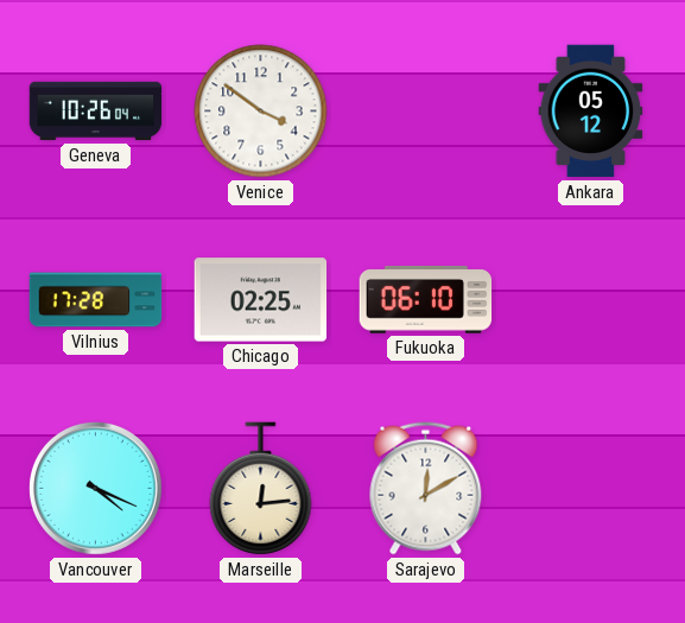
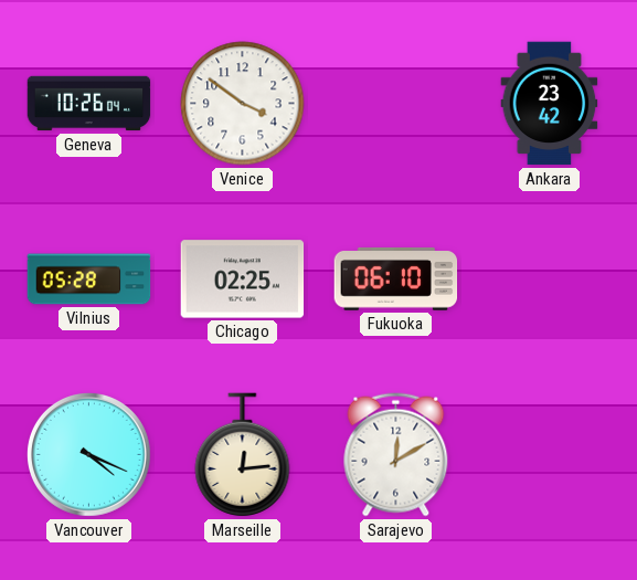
Ankara: 05:12 -> 23:42 (550, 104)
Vilnius: 17:28 -> 05:28 (89, 280)
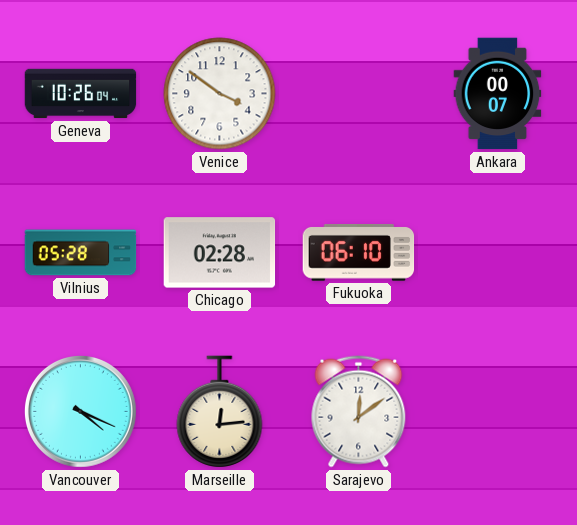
Ankara: 23:42 -> 00:07 (498, 94)
Chicago: 02:25 -> 02:28 (220, 253)
Sarajevo: 12:10 -> 12:09 (359, 412)
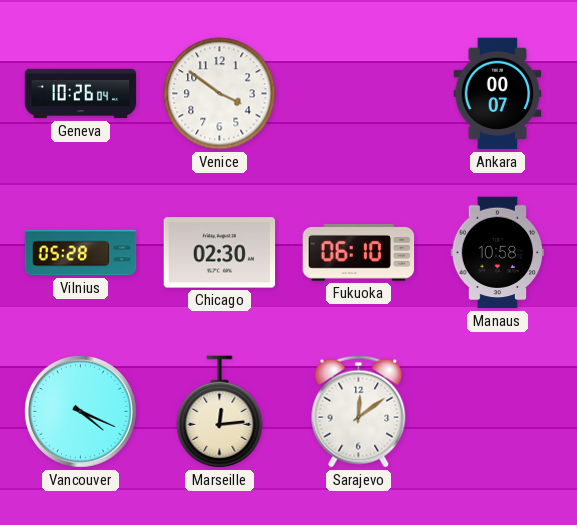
Chicago: 02:28 -> 02:30 (220, 253)
Manaus: none -> 10:58 (498, 253)
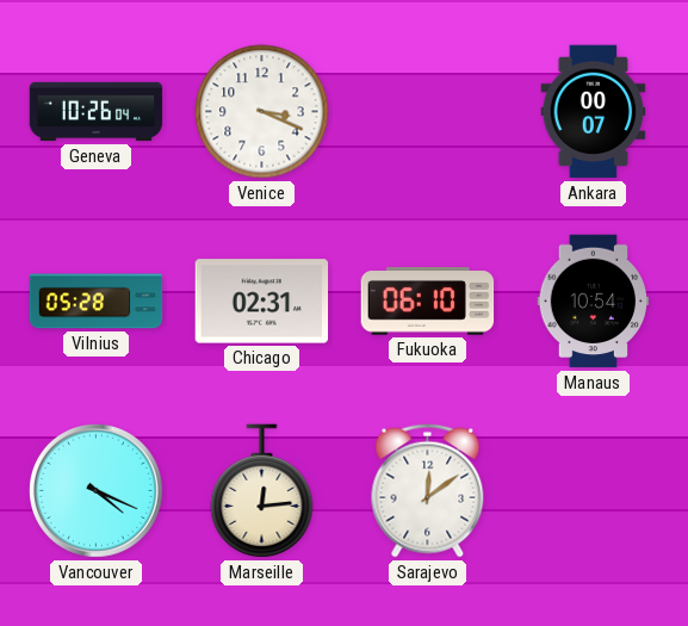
Venice: 3:51 -> 3:19 (262, 112)
Chicago: 02:30 -> 02:31 (262, 302)
Manaus: 10:58 -> 10:54 (594, 302)
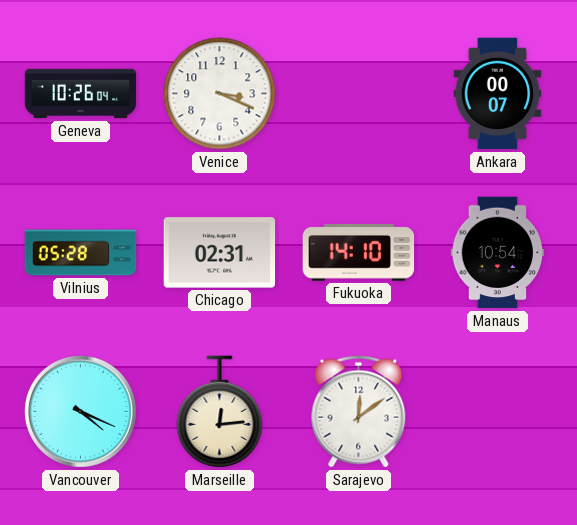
Fukuoka: 06:10 -> 14:10 (359, 252)
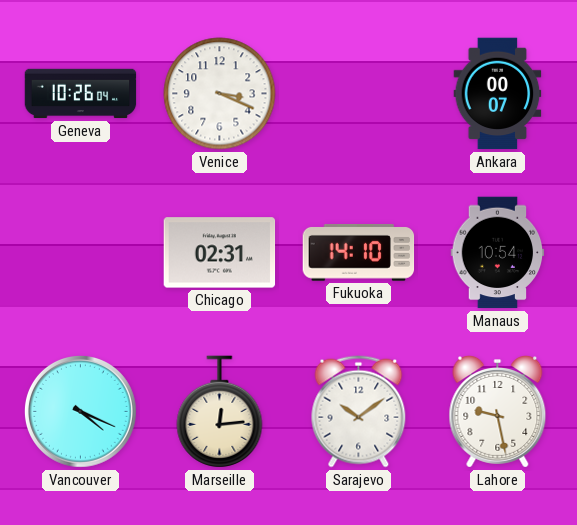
Vilnius: 05:28 -> none (81, 253)
Sarajevo: 12:09 -> 10:09 (359, 412)
Lahore: none -> 9:28 (498, 412)
